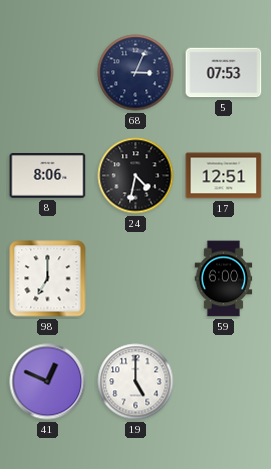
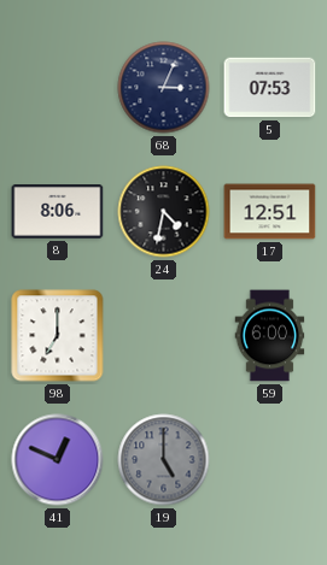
19 dial: white -> grey (164, 460)
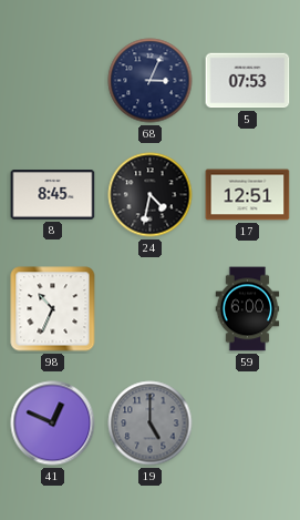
8: 8:06 -> 8:45 (53, 195)
98: 7:00 -> 10:34 (53, 309)
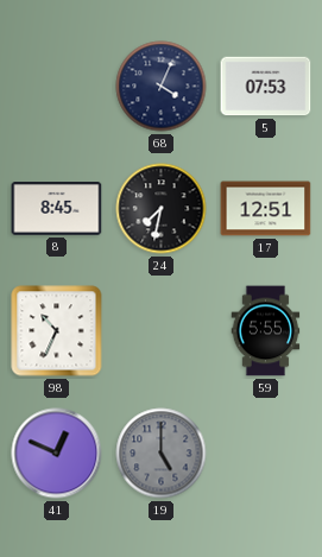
68: 3:04 -> 4:04 (162, 87)
24: 4:32 -> 7:32 (162, 209)
59: 6:00 -> 5:55 (266, 331)
